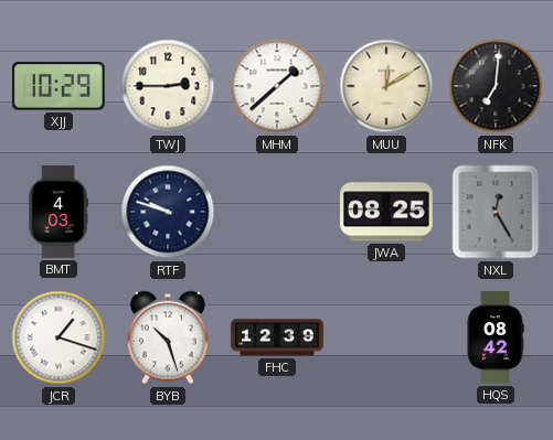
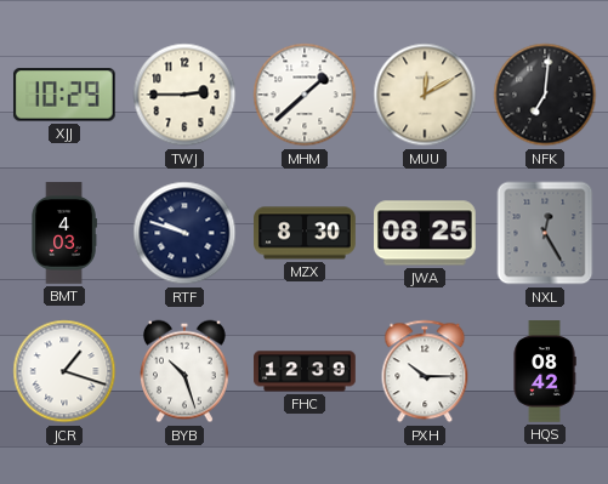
MZX: none -> 8:30 (305, 233)
PXH: none -> 10:15 (425, 371)
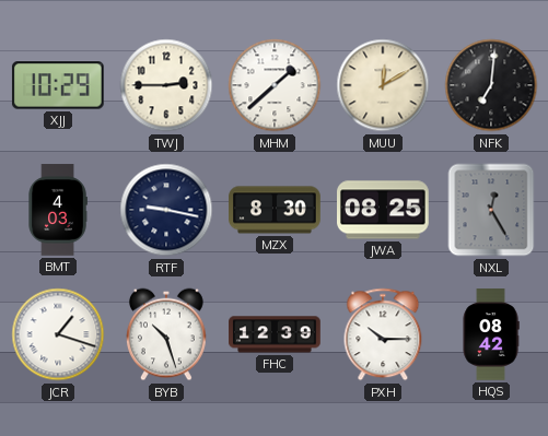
RTF: 9:48 -> 9:17 (166, 210)
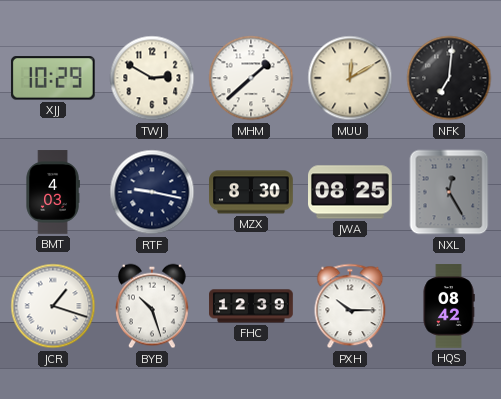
TWJ: 2:45 -> 2:50 (152, 78)
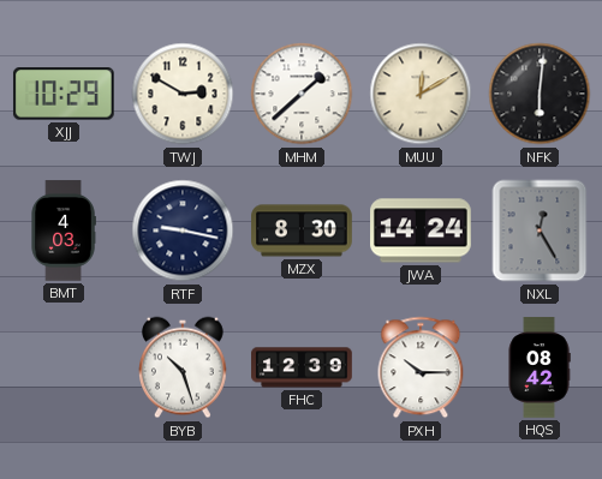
NFK: 7:01 -> 6:01 (540, 94)
JWA: 08:25 -> 14:24 (422, 230)
JCR: 1:18 -> none (53, 306)
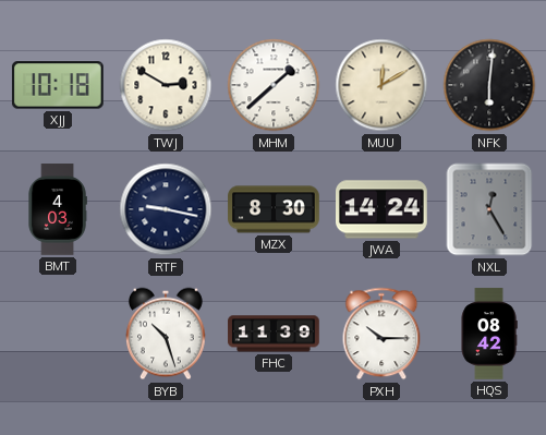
XJJ: 10:29 -> 10:18 (58, 85)
FHC: 12:39 -> 11:39 (274, 334)
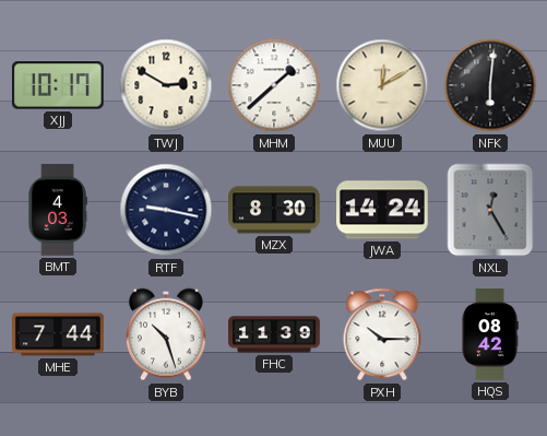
XJJ: 10:18 -> 10:17 (58, 85)
MHE: none -> 7:44 (59, 334)
